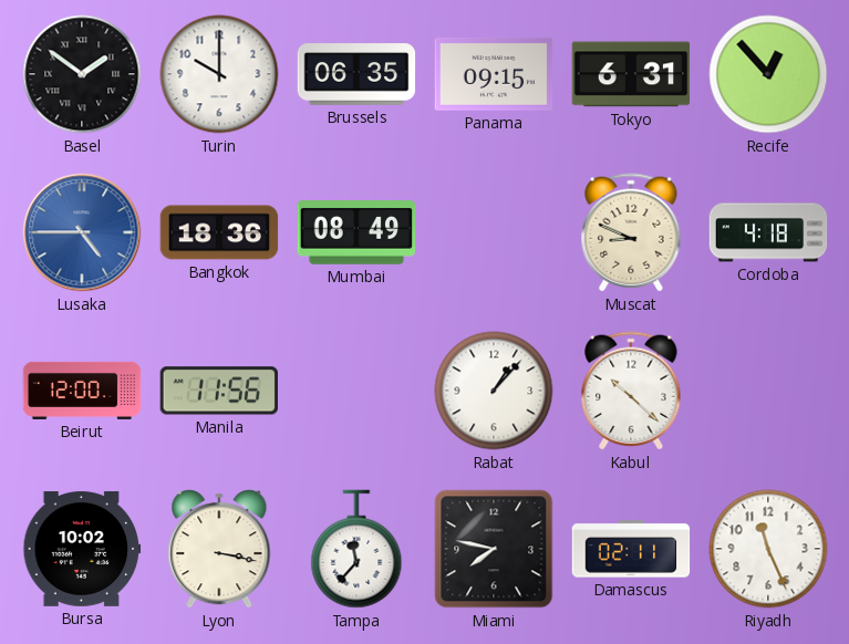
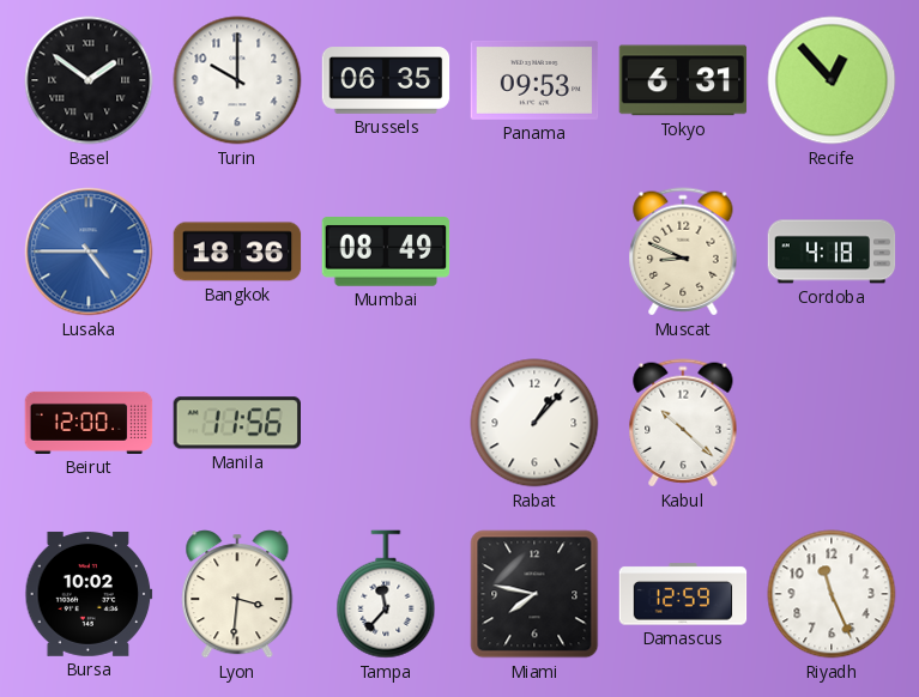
Panama: 09:15 -> 09:53 (534, 80)
Lyon: 3:17 -> 3:31 (237, 594)
Damascus: 02:11 -> 12:59 (683, 594)
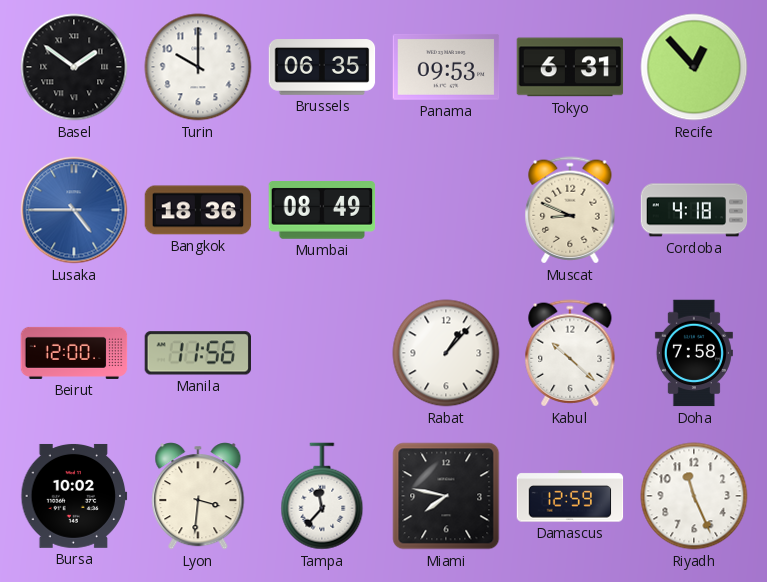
Doha: none -> 7:58 (694, 353)
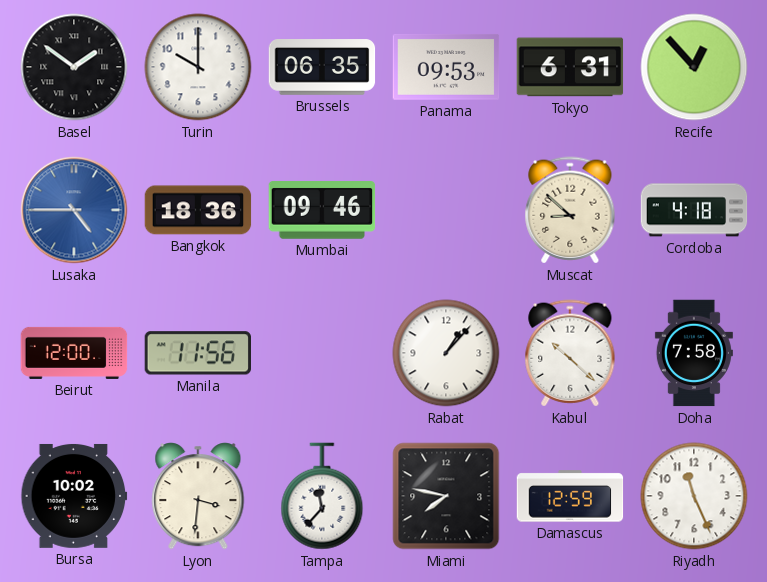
Mumbai: 08:49 -> 09:46 (322, 211)
Muscat: 8:49 -> 8:52 (570, 210)
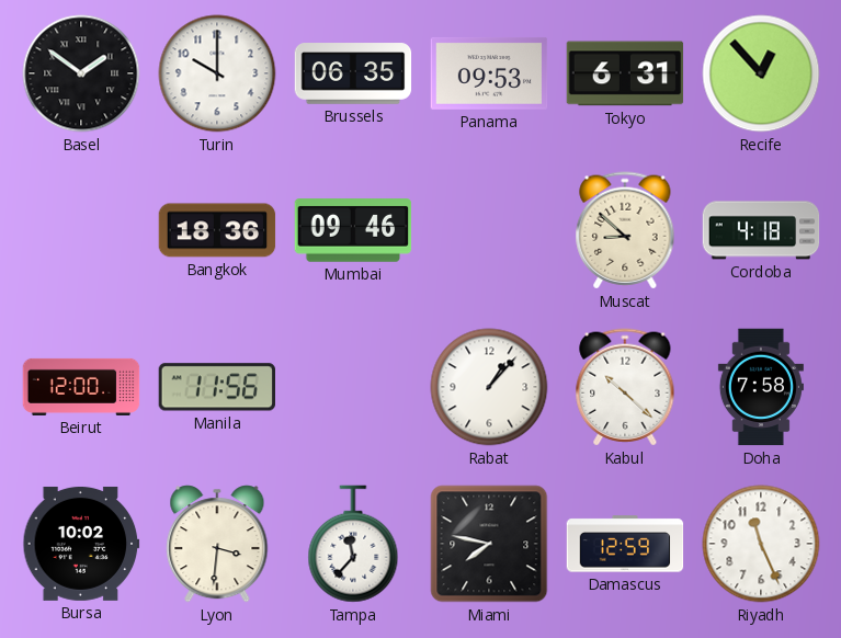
Lusaka: 4:45 -> none (74, 210)
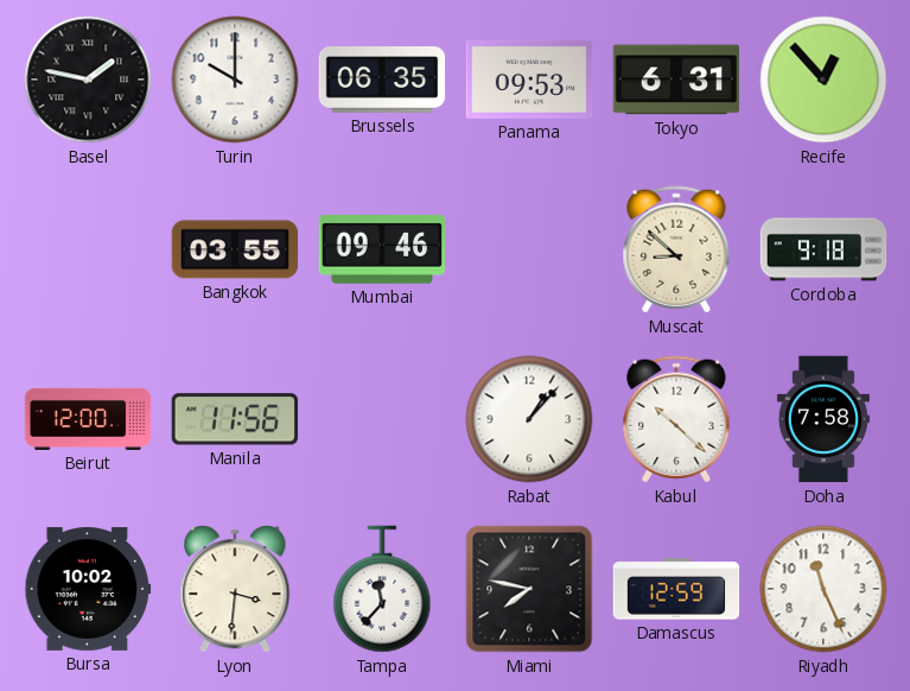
Basel: 1:51 -> 1:47 (88, 80)
Bangkok: 18:36 -> 03:55 (235, 249)
Cordoba: 4:18 -> 9:18 (823, 249)
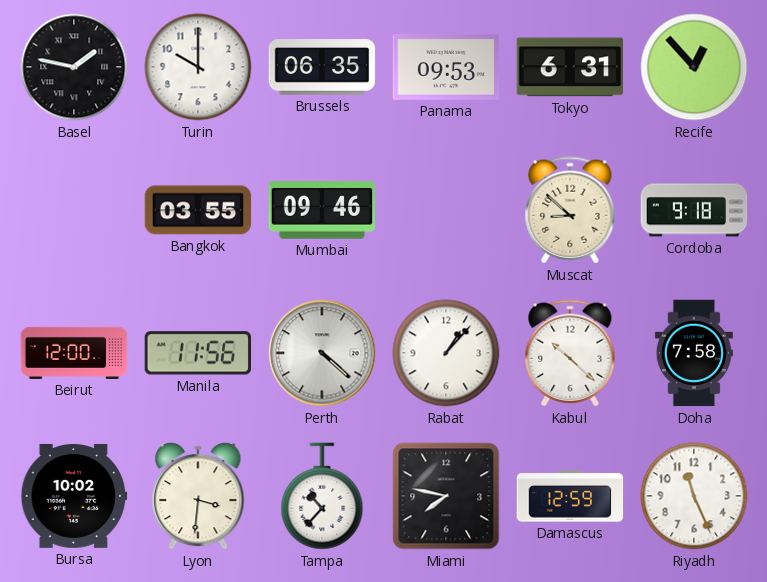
Perth: none -> 4:22 (322, 353)
Tampa: 11:37 -> 10:37 (322, 496)
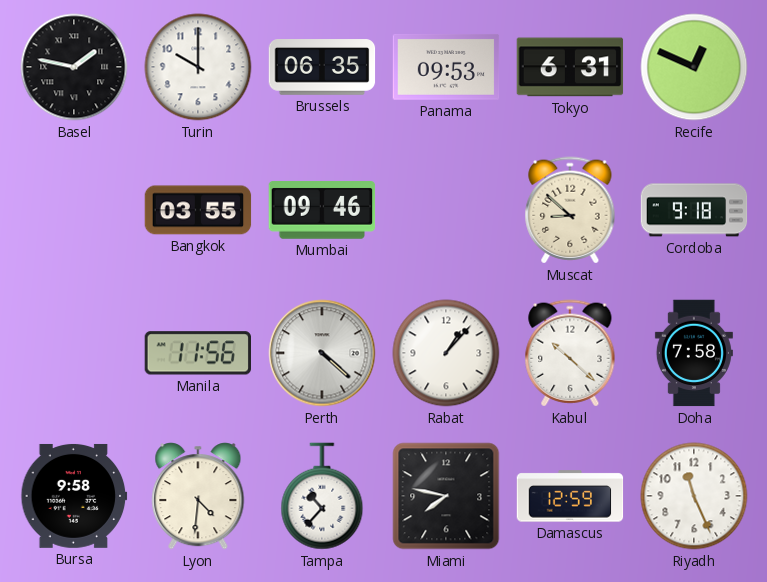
Recife: 12:53 -> 12:49 (694, 67)
Beirut: 12:00 -> none (74, 353)
Bursa: 10:02 -> 9:58 (74, 496)
Lyon: 3:31 -> 4:31 (198, 496)
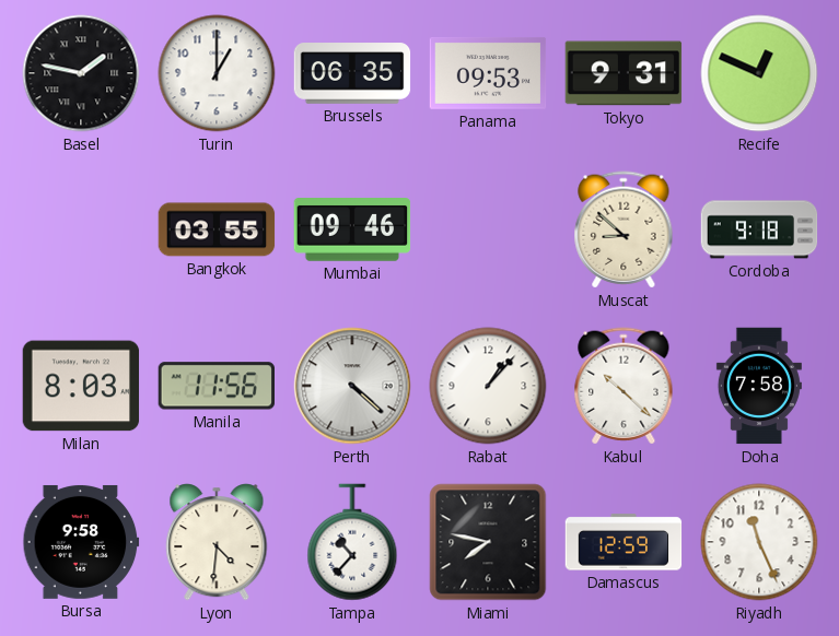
Turin: 10:00 -> 1:00 (217, 73)
Tokyo: 6:31 -> 9:31 (624, 73)
Milan: none -> 8:03 (81, 386)
